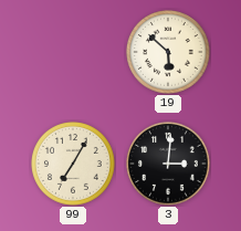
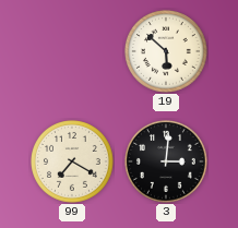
99: 7:05 -> 7:20 (73, 163)
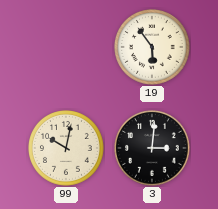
19: 5:52 -> 5:54 (153, 48)
99: 7:20 -> 10:02 (67, 149)
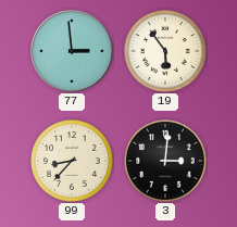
77: none -> 2:59 (72, 51)
99: 10:02 -> 8:37 (73, 162)
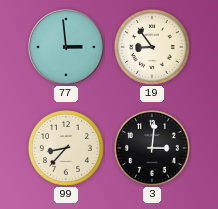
19: 5:54 -> 8:54 (153, 48)
